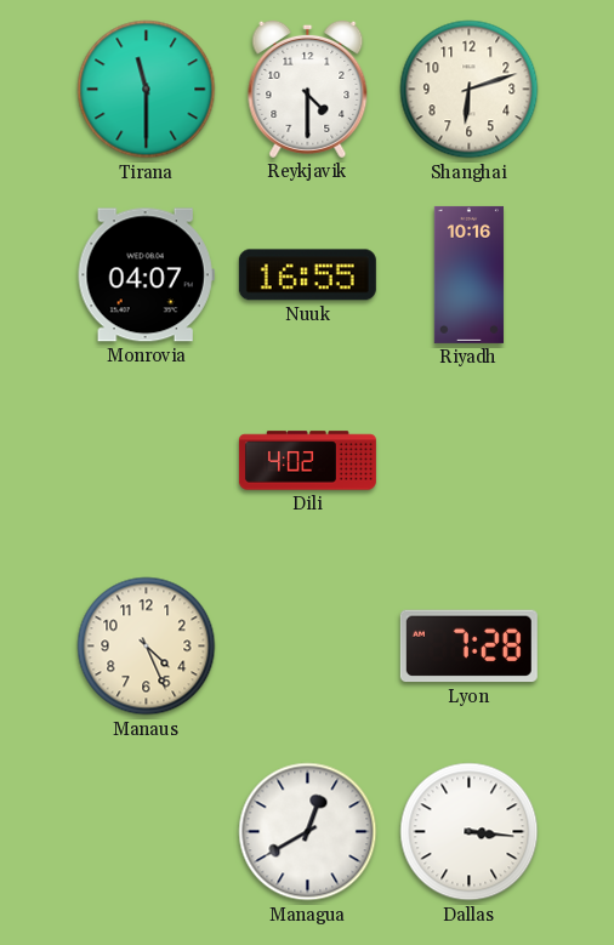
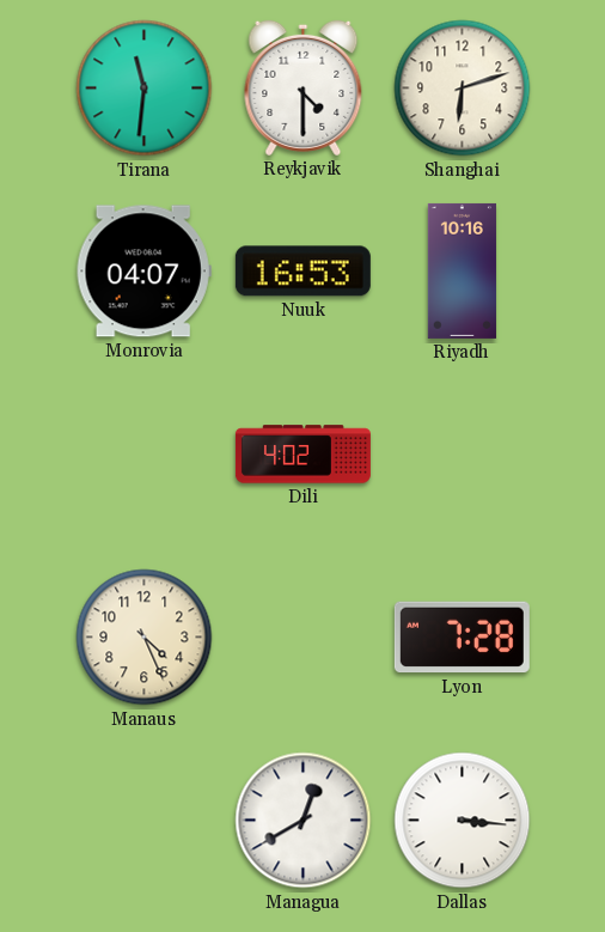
Tirana: 11:30 -> 11:31 (145, 89)
Nuuk: 16:55 -> 16:53 (302, 272)
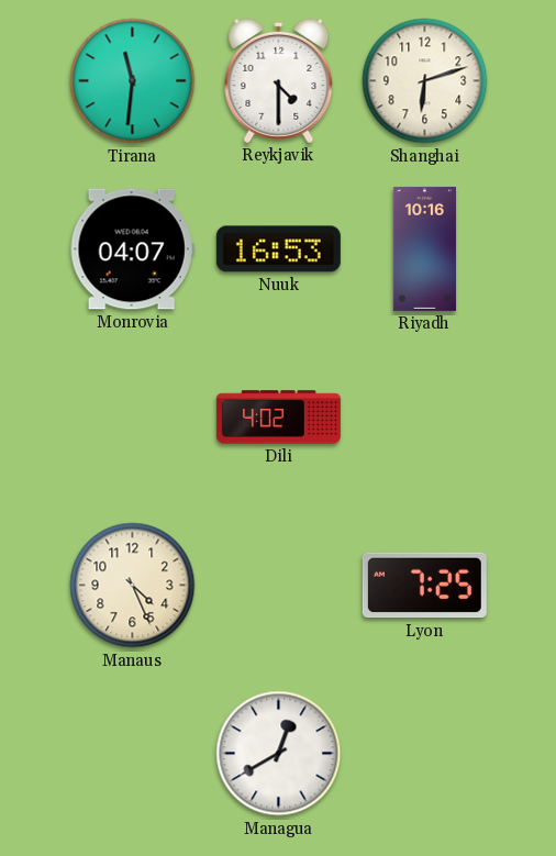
Lyon: 7:28 -> 7:25 (424, 586)
Dallas: 3:16 -> none (463, 821)
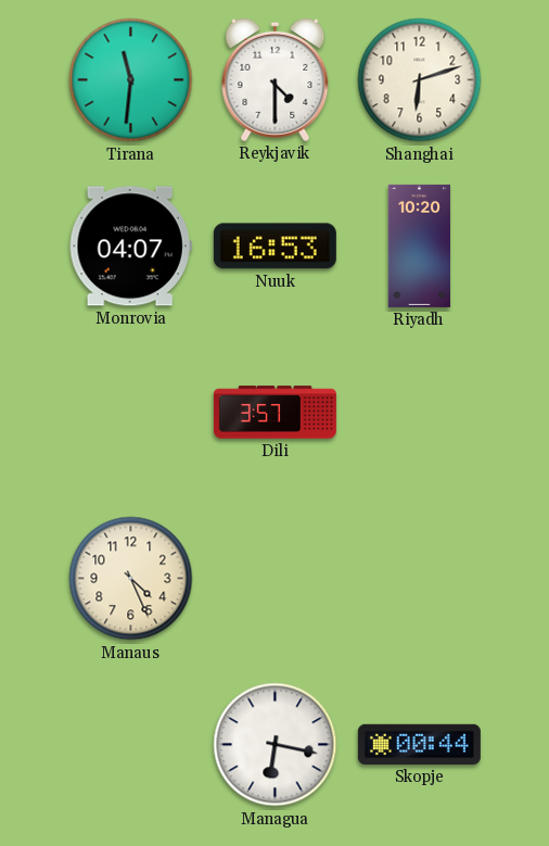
Riyadh: 10:16 -> 10:20 (419, 245)
Dili: 4:02 -> 3:57 (274, 413)
Lyon: 7:25 -> none (424, 586)
Managua: 12:40 -> 6:17 (276, 745)
Skopje: none -> 00:44 (419, 744)
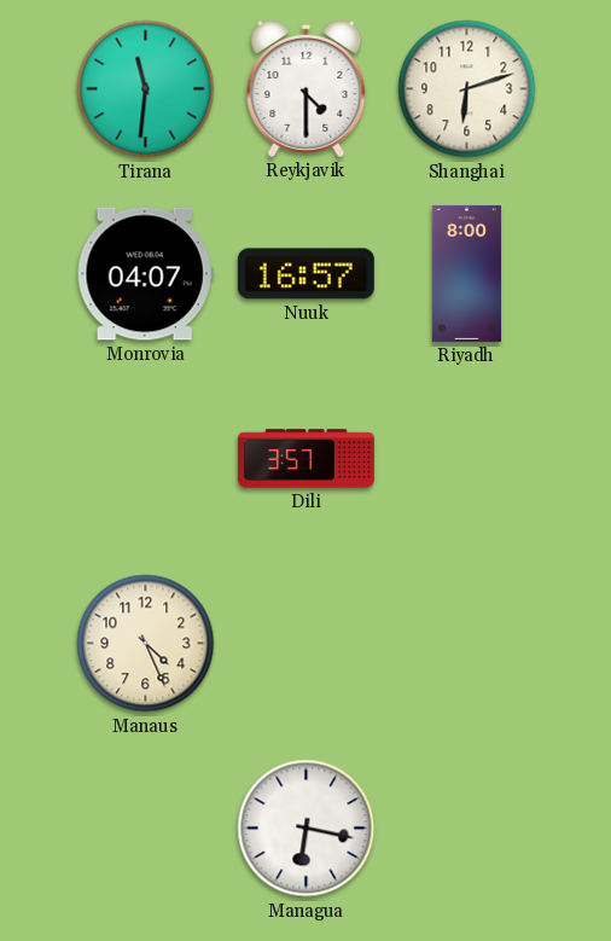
Nuuk: 16:53 -> 16:57 (305, 274)
Riyadh: 10:20 -> 8:00 (466, 273)
Skopje: 00:44 -> none (419, 744)
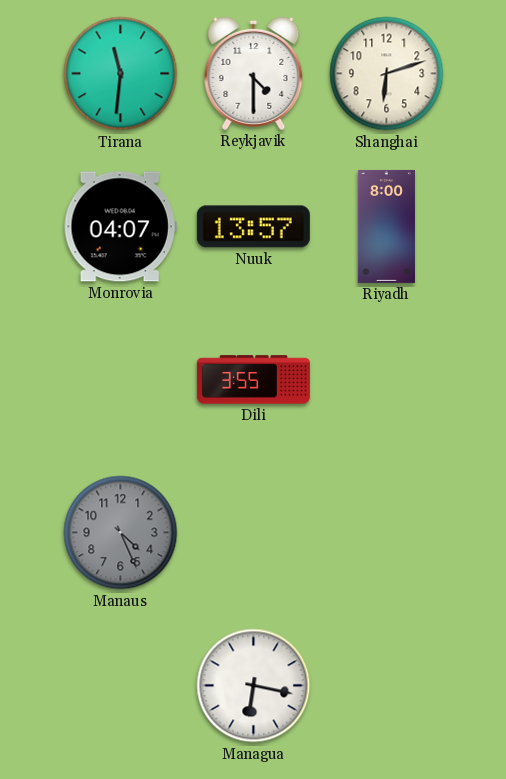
Nuuk: 16:57 -> 13:57 (253, 227)
Dili: 3:57 -> 3:55 (253, 380)
Manaus dial: cream -> grey (121, 533)
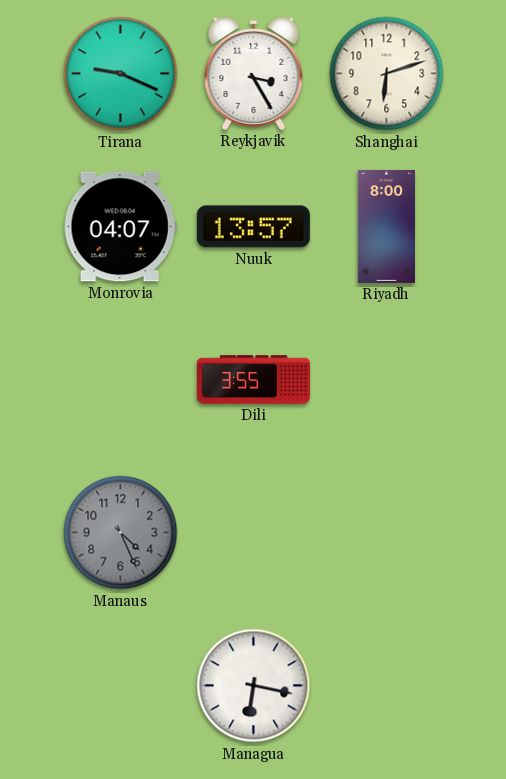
Tirana: 11:31 -> 9:19 (121, 74)
Reykjavik: 4:30 -> 3:25 (254, 73)
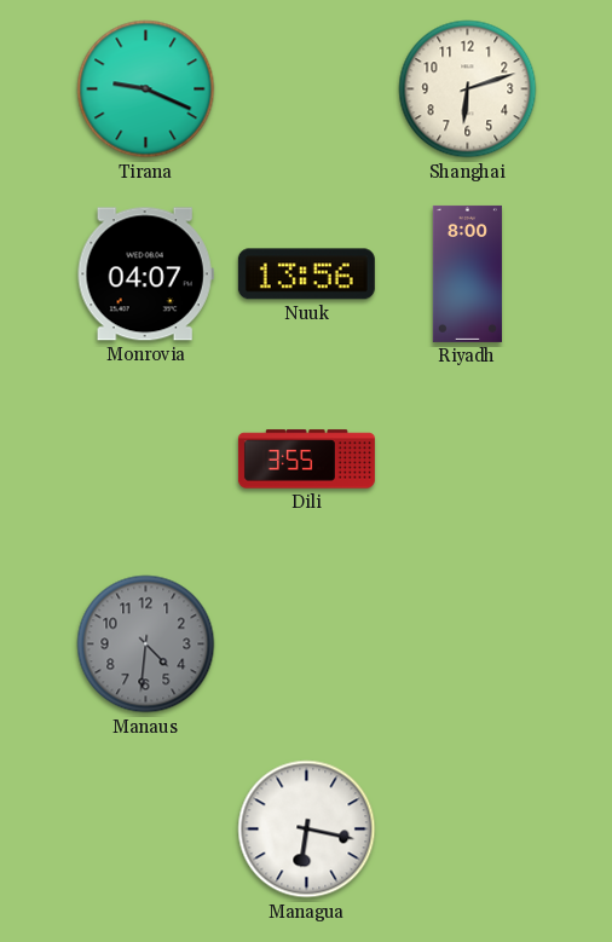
Reykjavik: 3:25 -> none (254, 73)
Nuuk: 13:57 -> 13:56 (306, 274)
Manaus: 4:26 -> 4:31 (146, 645)
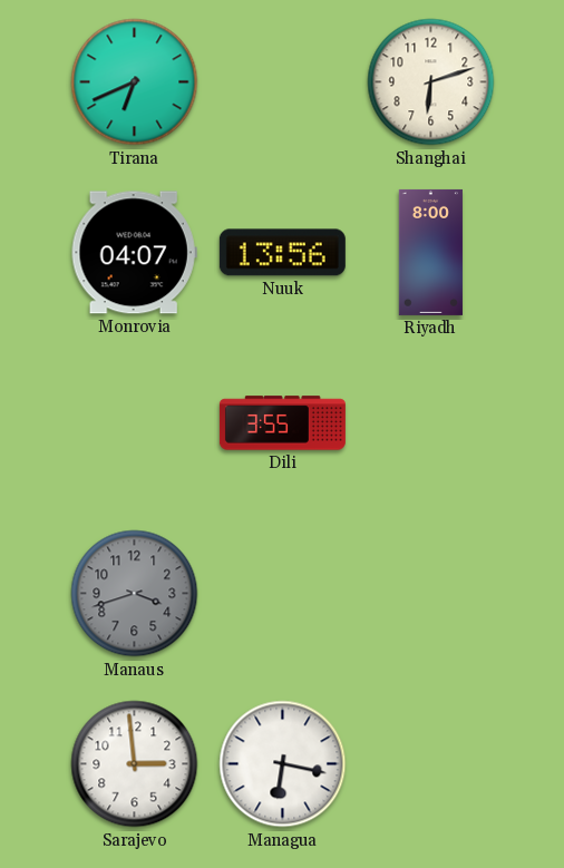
Tirana: 9:19 -> 6:41 (135, 82)
Manaus: 4:31 -> 3:42 (135, 594)
Sarajevo: none -> 2:59 (135, 764)
